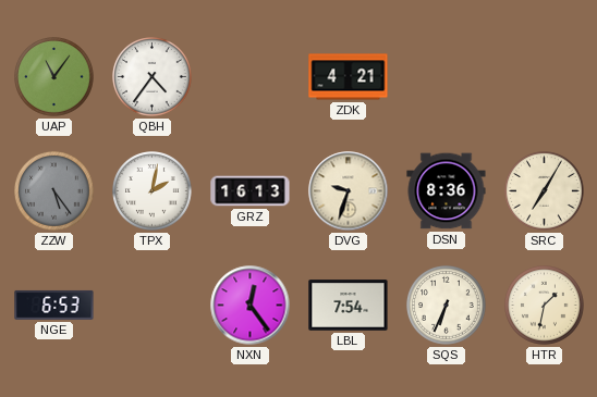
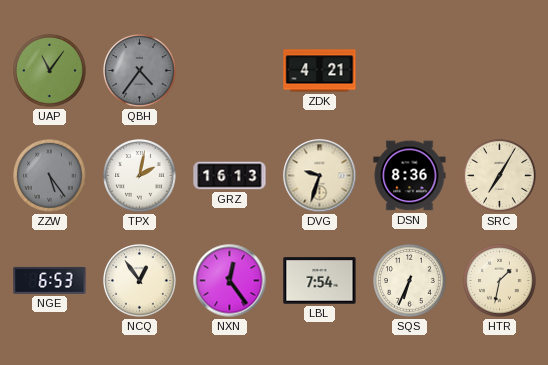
QBH dial: white -> grey (140, 71)
NCQ: none -> 12:54 (140, 281)
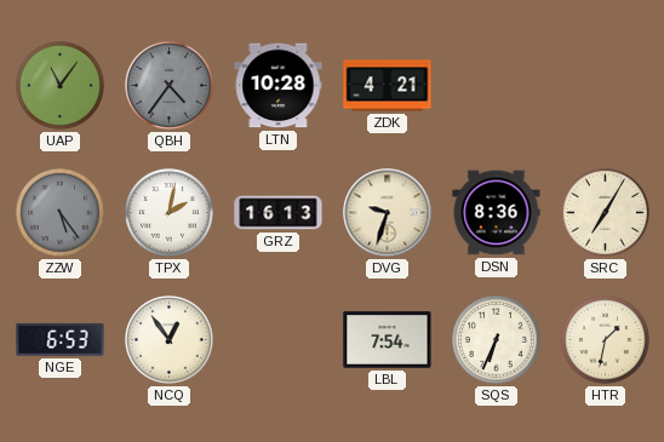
LTN: none -> 10:28 (279, 86)
NXN: 12:24 -> none (230, 281)
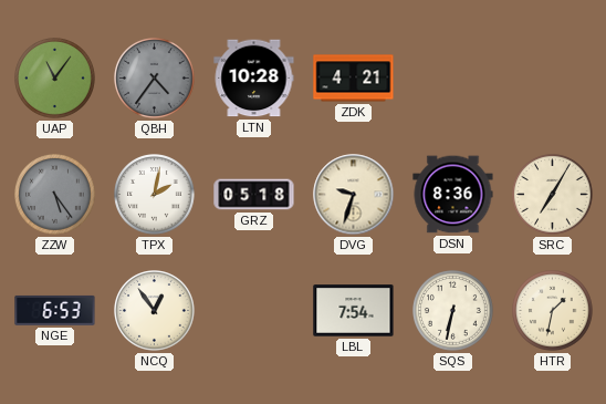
GRZ: 16:13 -> 05:18 (254, 195)
SQS: 6:34 -> 6:32 (453, 311)
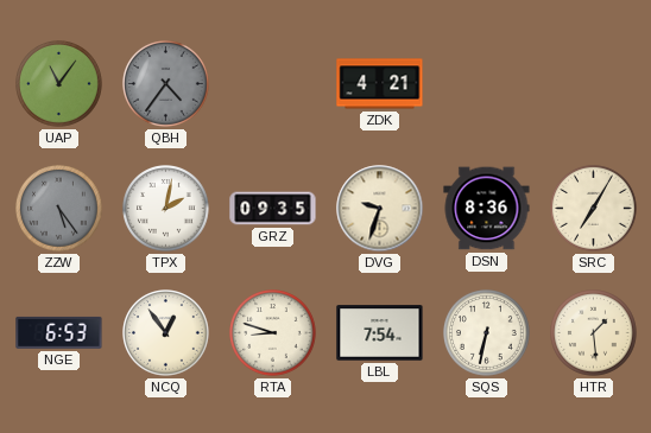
LTN: 10:28 -> none (254, 79)
GRZ: 05:18 -> 09:35 (273, 209)
RTA: none -> 8:48 (273, 333)
HTR: 1:32 -> 1:29 (594, 333)
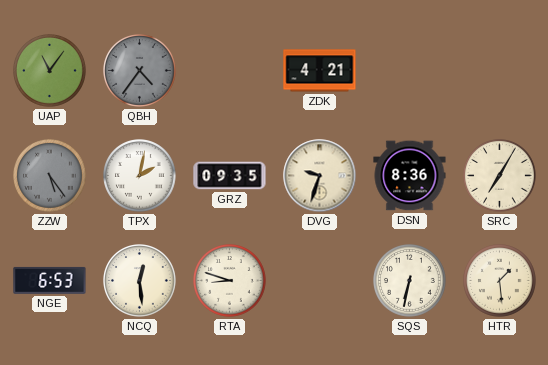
NCQ: 12:54 -> 12:29 (140, 281)
LBL: 7:54 -> none (380, 333)
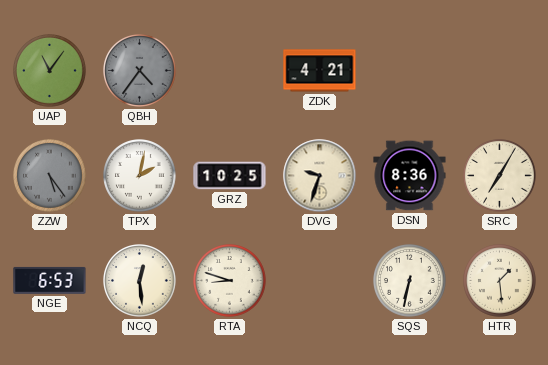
GRZ: 09:35 -> 10:25 (230, 176)
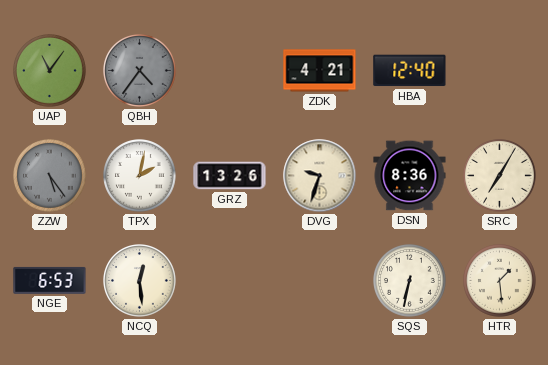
HBA: none -> 12:40 (410, 71)
GRZ: 10:25 -> 13:26 (230, 176)
RTA: 8:48 -> none (230, 281)
